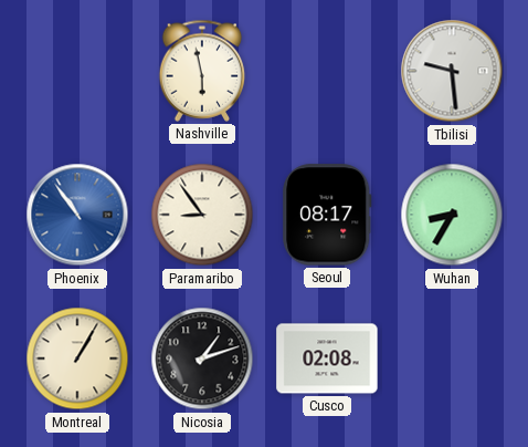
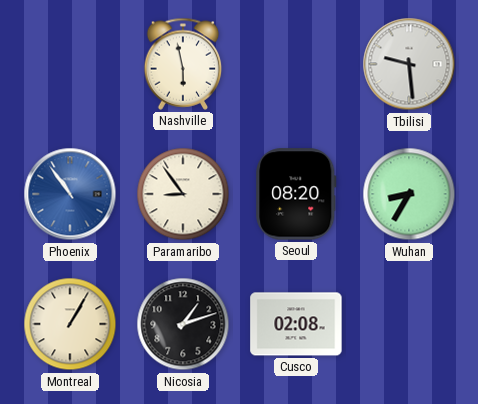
Seoul: 08:17 -> 08:20 (296, 194)
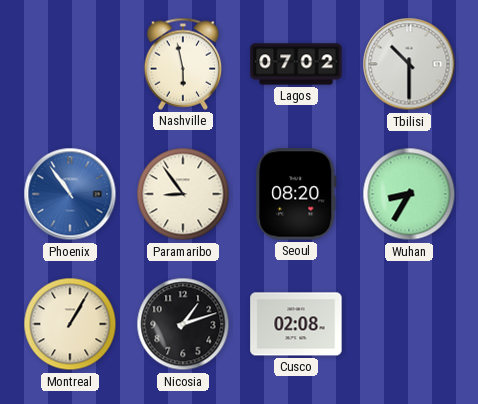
Lagos: none -> 07:02 (296, 64)
Tbilisi: 9:29 -> 10:30 (409, 64)
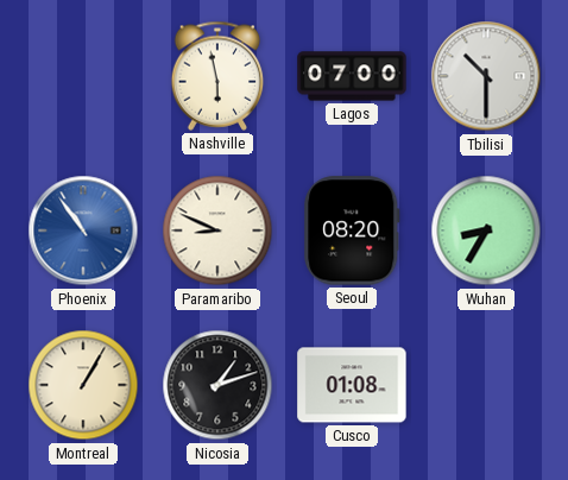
Lagos: 07:02 -> 07:00 (352, 76)
Paramaribo: 8:54 -> 8:49 (217, 230)
Cusco: 02:08 -> 01:08 (352, 385)
